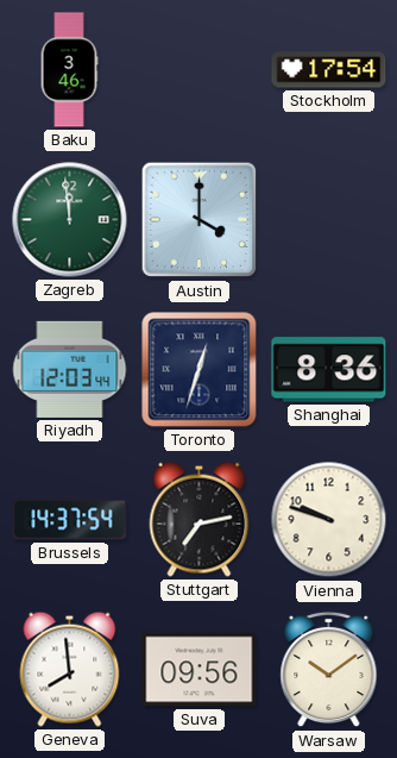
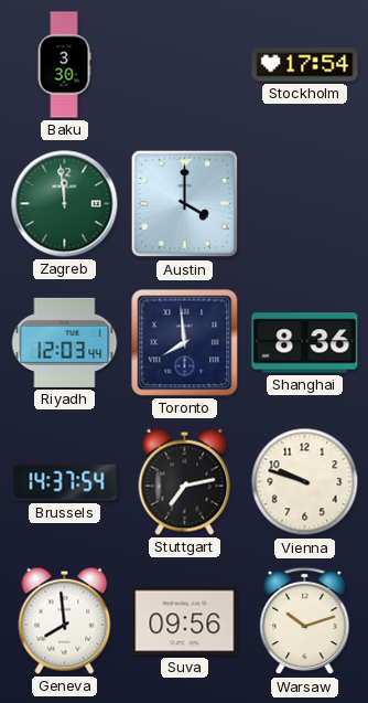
Baku: 3:46 -> 3:30 (64, 65)
Toronto: 12:33 -> 7:59 (185, 343)
Warsaw: 10:09 -> 10:12 (305, 621)
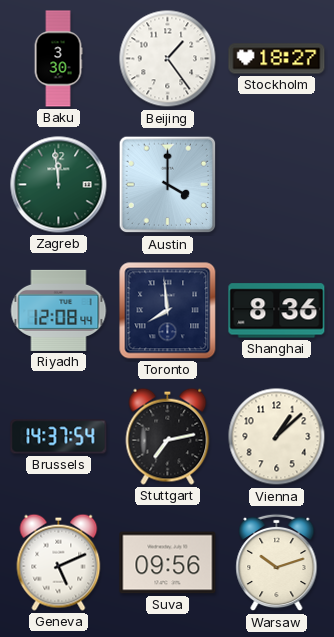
Beijing: none -> 1:24 (168, 59)
Stockholm: 17:54 -> 18:27 (277, 59)
Riyadh: 12:03 -> 12:08 (59, 310)
Vienna: 9:48 -> 1:08 (277, 437)
Geneva: 7:59 -> 5:11 (59, 562)
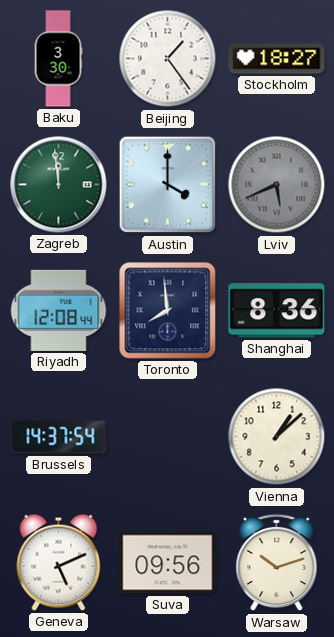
Lviv: none -> 5:41 (277, 185)
Stuttgart: 7:13 -> none (168, 436)
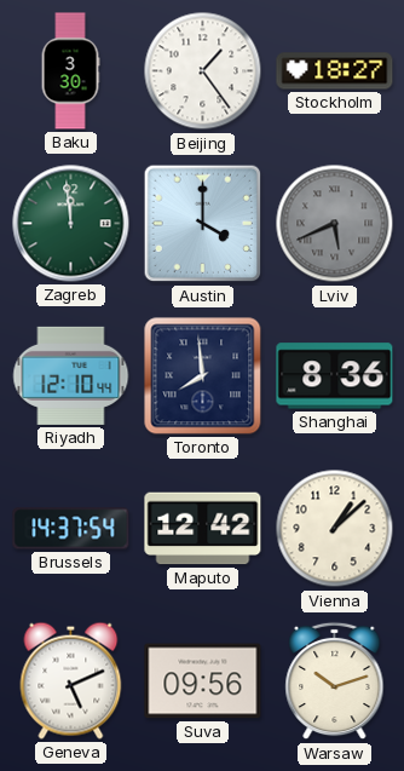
Riyadh: 12:08 -> 12:10 (71, 375)
Maputo: none -> 12:42 (203, 529)
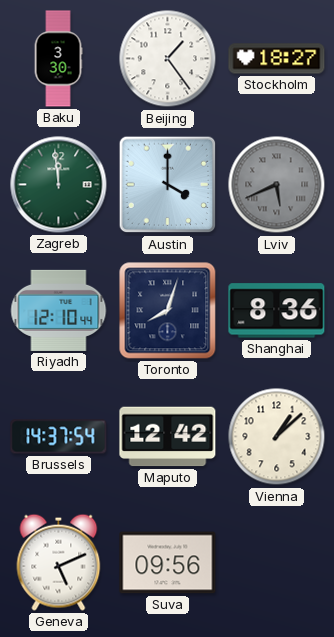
Toronto: 7:59 -> 8:03 (168, 311)
Warsaw: 10:12 -> none (335, 681)
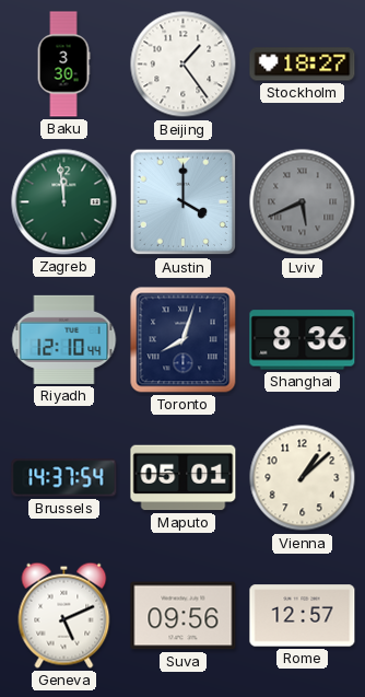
Maputo: 12:42 -> 05:01 (184, 478)
Rome: none -> 12:57 (303, 616)
